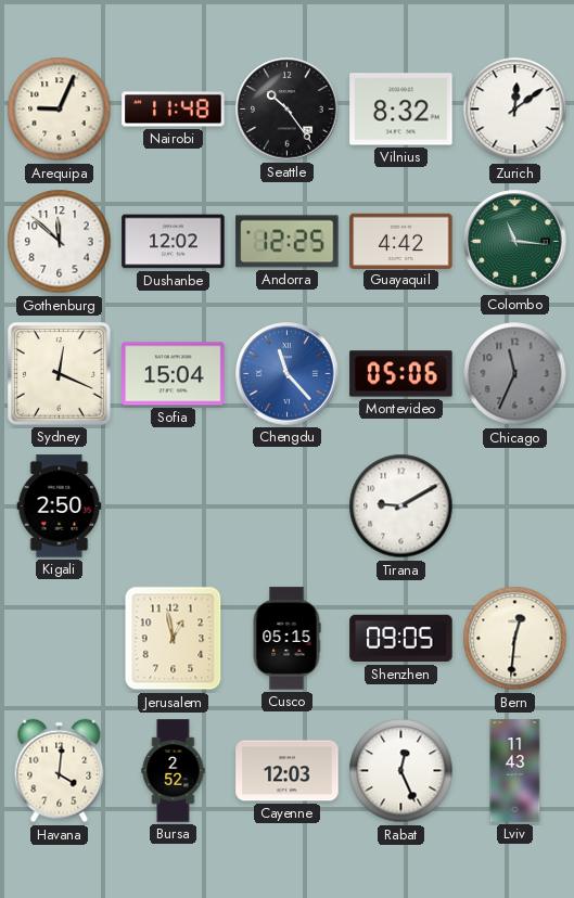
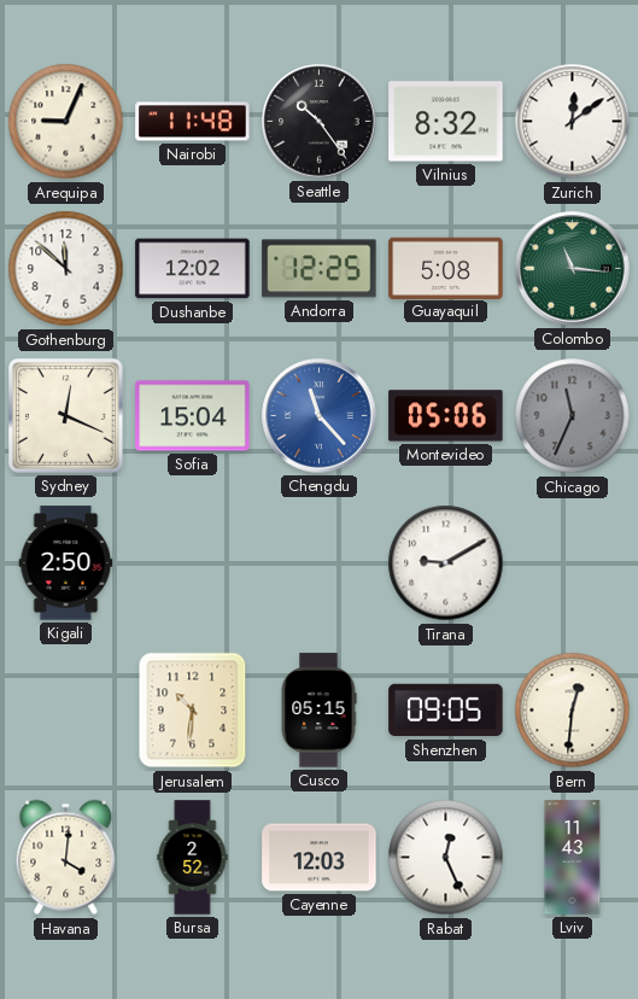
Guayaquil: 4:42 -> 5:08 (446, 268)
Jerusalem: 12:58 -> 10:31 (193, 711)
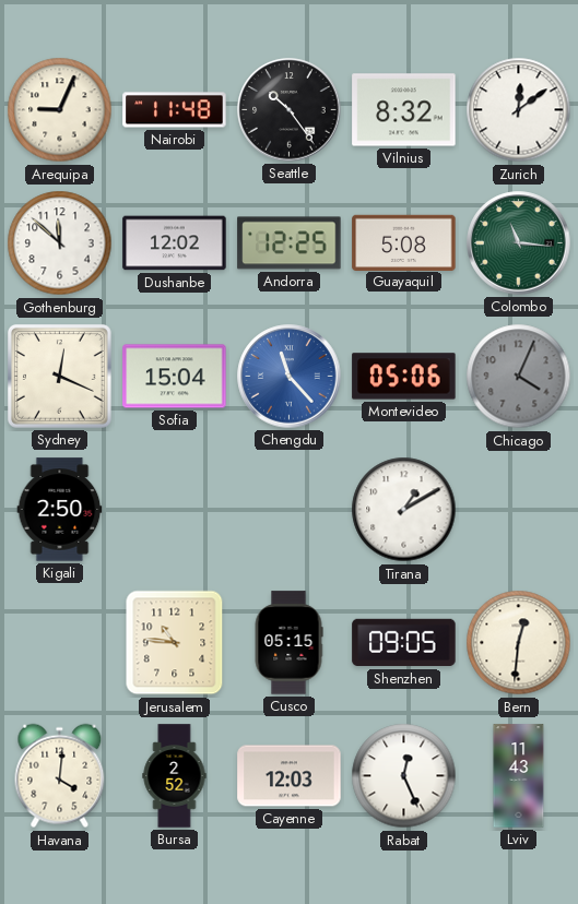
Chicago: 11:34 -> 4:04 (519, 377)
Tirana: 9:10 -> 1:10 (404, 510)
Jerusalem: 10:31 -> 10:46 (175, 643)
